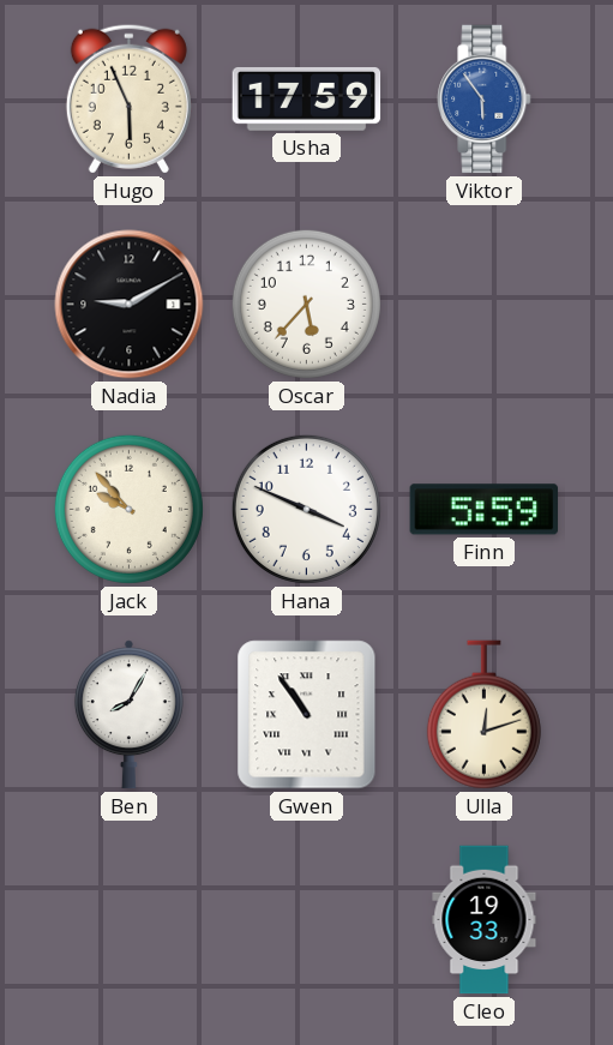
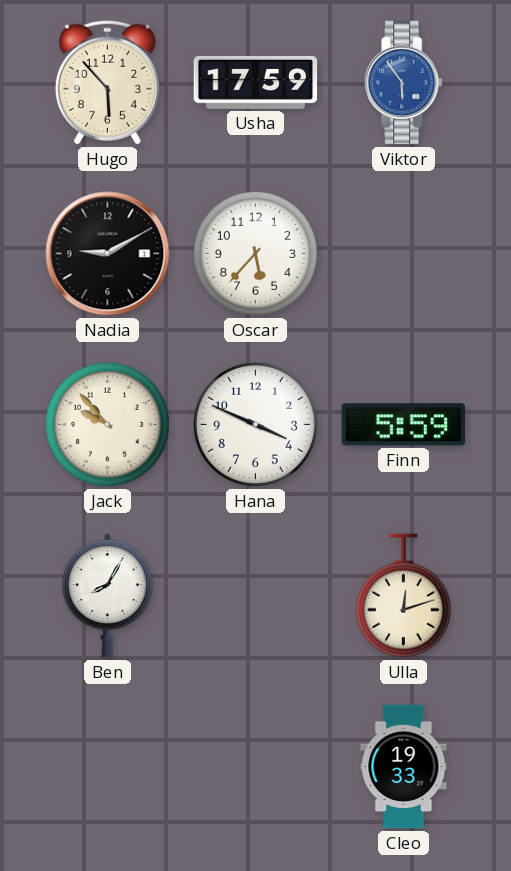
Hugo: 5:56 -> 5:53 (107, 82)
Gwen: 10:54 -> none (307, 715)
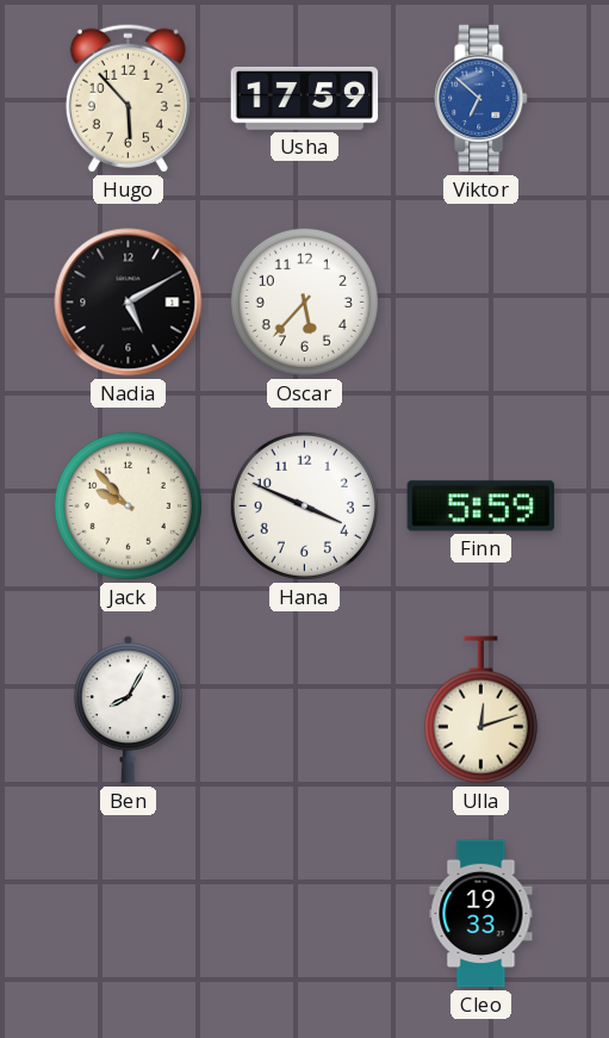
Viktor: 5:54 -> 6:52 (481, 99)
Nadia: 9:10 -> 5:10 (129, 303)
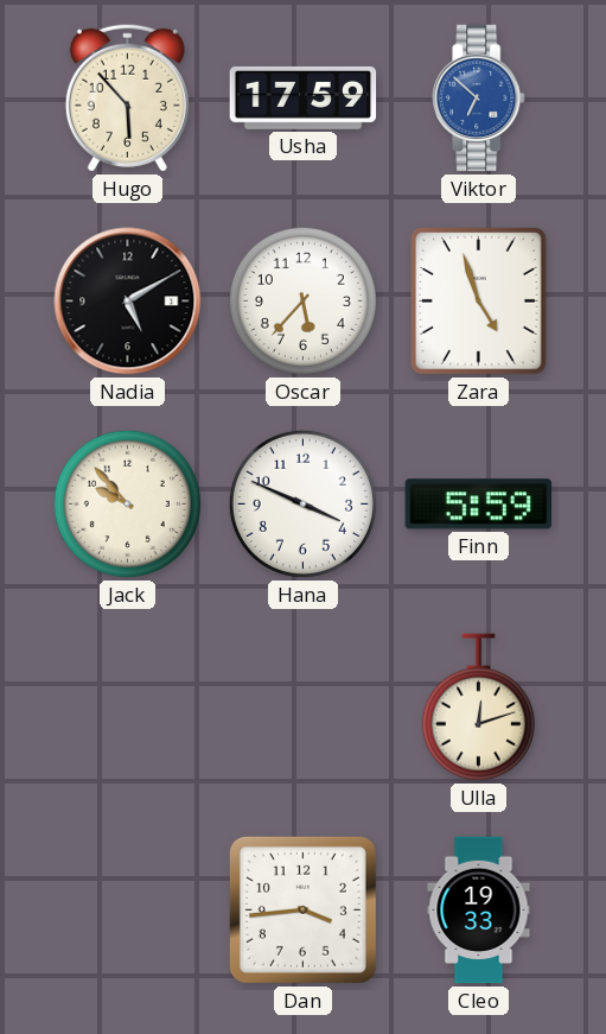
Zara: none -> 4:57 (479, 302)
Ben: 8:05 -> none (128, 710)
Dan: none -> 3:44 (302, 909)
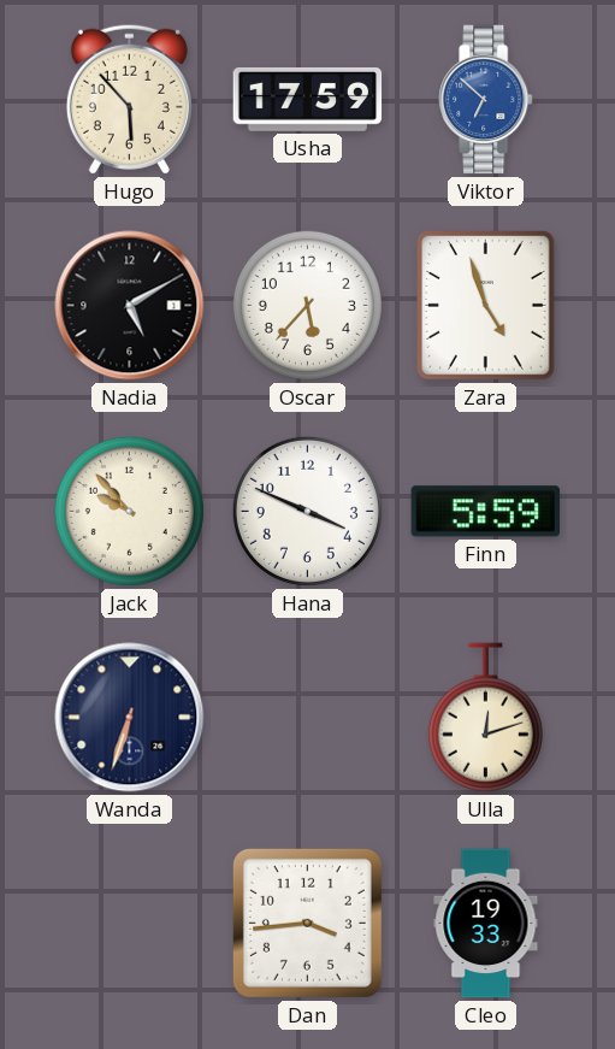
Wanda: none -> 6:33 (130, 718)
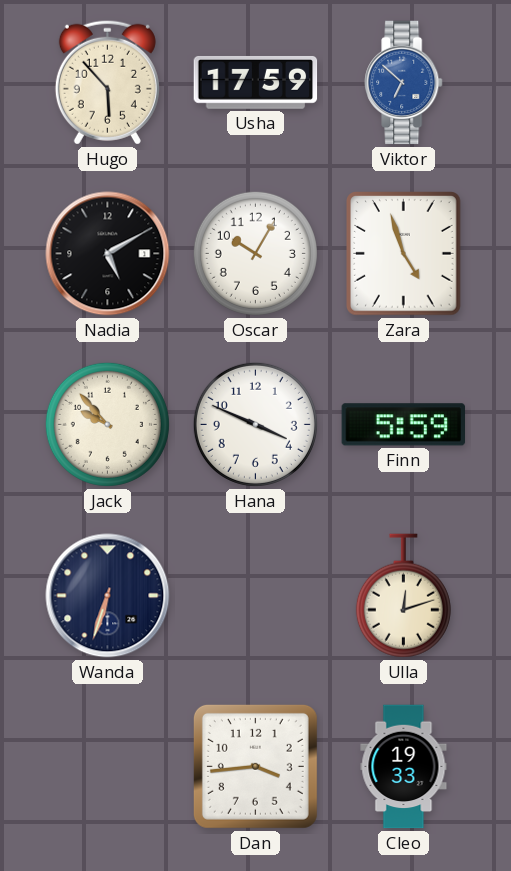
Oscar: 5:37 -> 10:05 (255, 253)
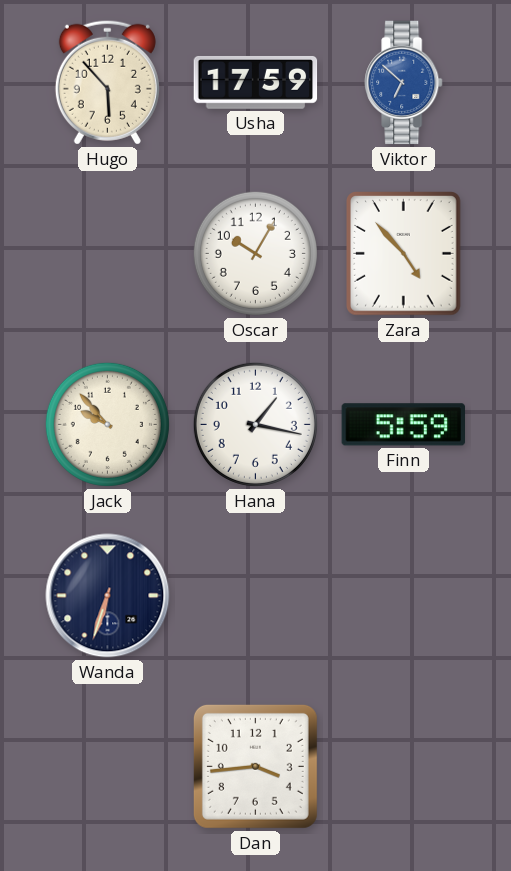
Nadia: 5:10 -> none (108, 254)
Zara: 4:57 -> 4:53 (404, 254)
Hana: 3:49 -> 1:17 (255, 424)
Ulla: 12:12 -> none (403, 596)
Cleo: 19:33 -> none (404, 767)
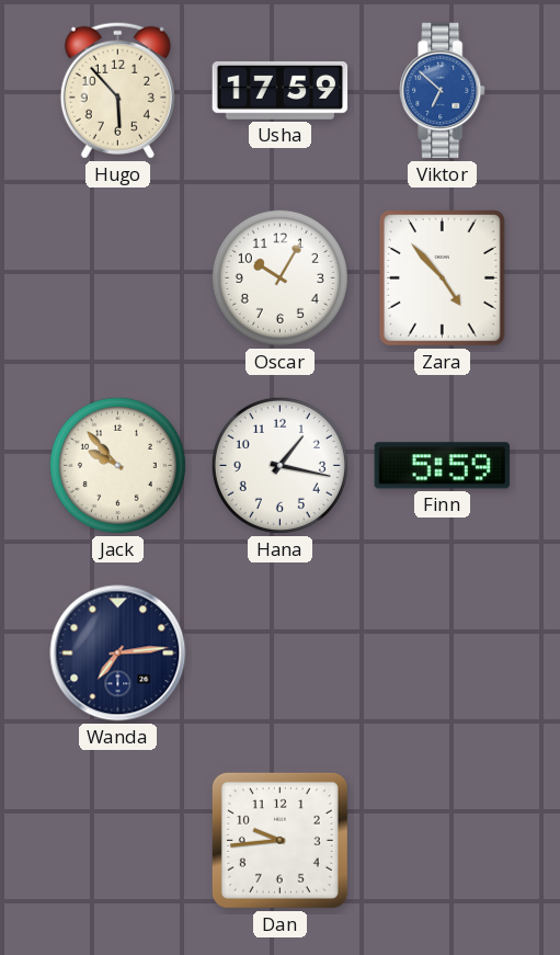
Wanda: 6:33 -> 7:14 (118, 653)
Dan: 3:44 -> 9:44 (279, 840)
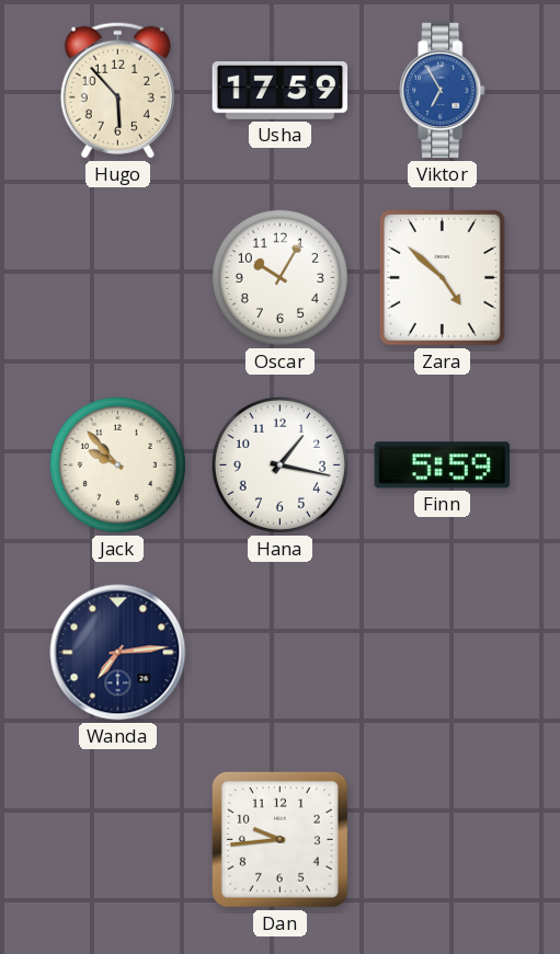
Viktor: 6:52 -> 6:55 (443, 91)
Zara: 4:53 -> 4:52 (443, 278)
